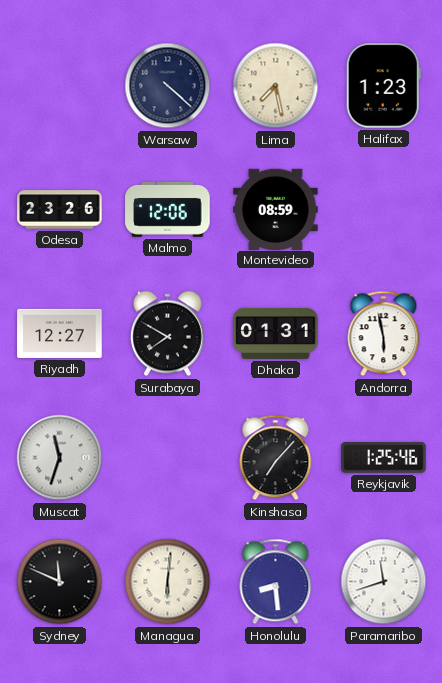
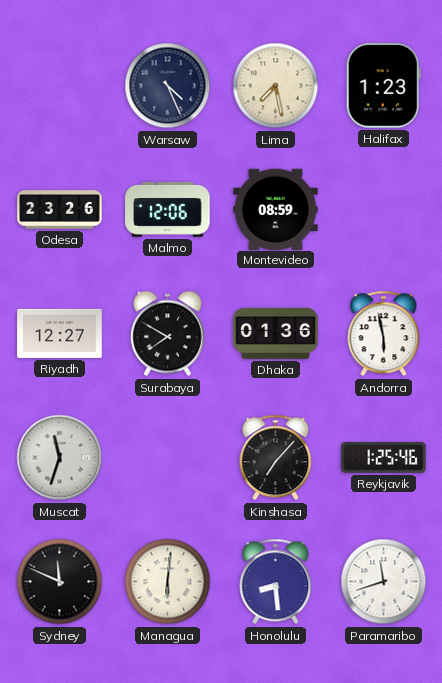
Warsaw: 4:22 -> 4:26 (168, 86)
Dhaka: 01:31 -> 01:36 (276, 333)
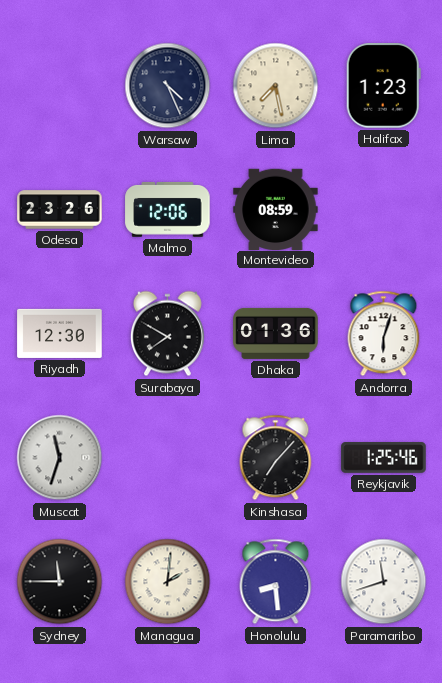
Riyadh: 12:27 -> 12:30 (60, 333)
Andorra: 5:58 -> 6:03 (384, 334)
Sydney: 11:49 -> 11:45 (60, 582)
Managua: 6:01 -> 2:01 (168, 582)
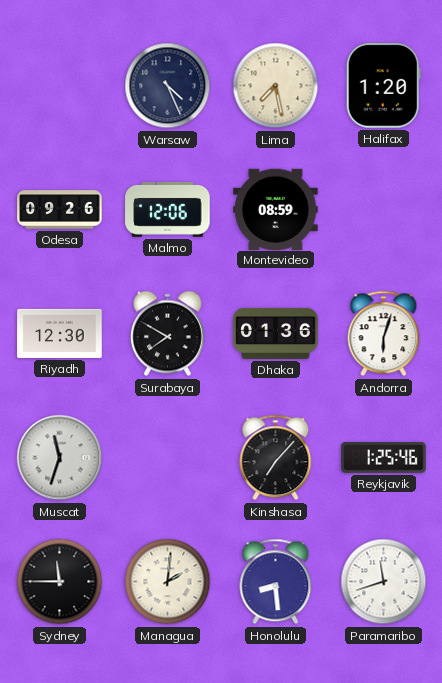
Halifax: 1:23 -> 1:20 (383, 86)
Odesa: 23:26 -> 09:26 (60, 210)
